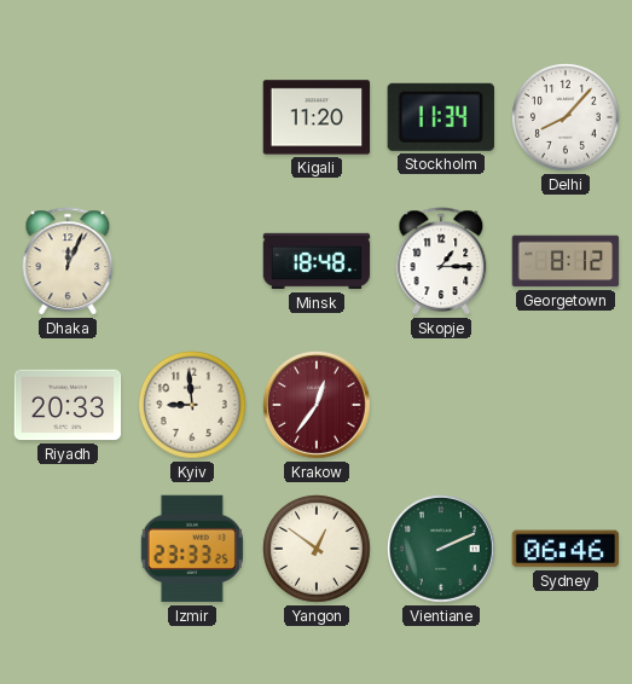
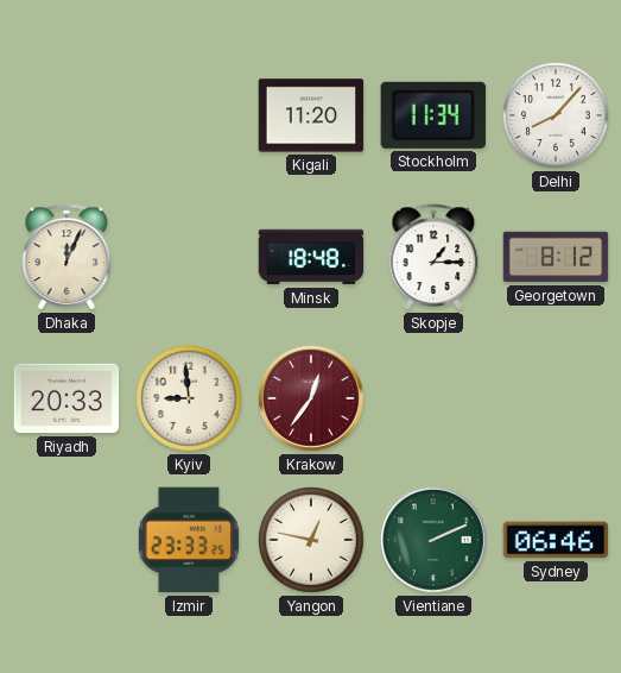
Yangon: 12:51 -> 12:47 (312, 541)
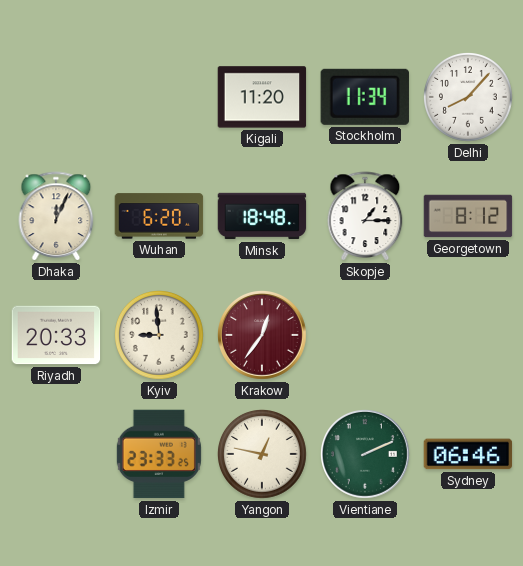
Wuhan: none -> 6:20 (159, 216)
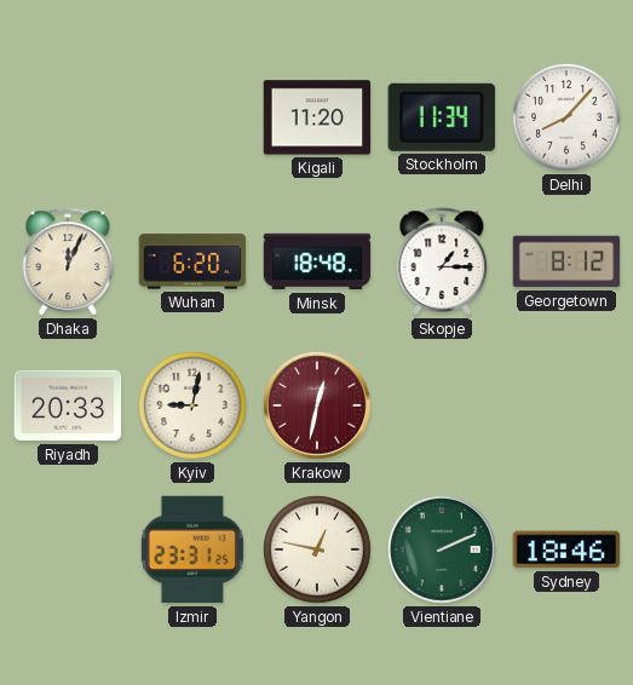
Kyiv: 8:59 -> 9:02 (194, 407)
Krakow: 12:36 -> 12:32 (318, 407)
Izmir: 23:33 -> 23:31 (192, 549)
Sydney: 06:46 -> 18:46 (566, 549)
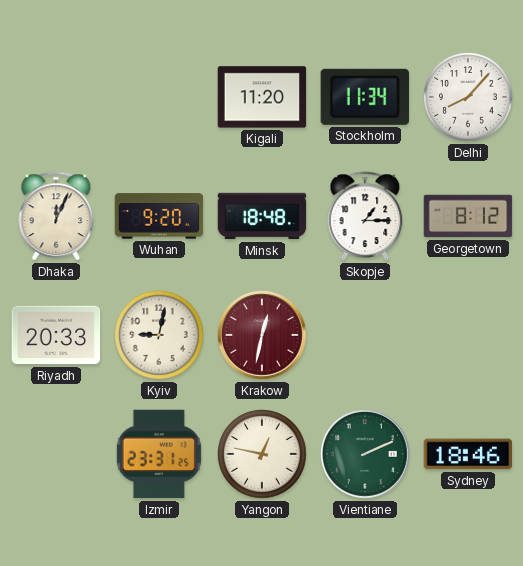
Wuhan: 6:20 -> 9:20 (159, 216)
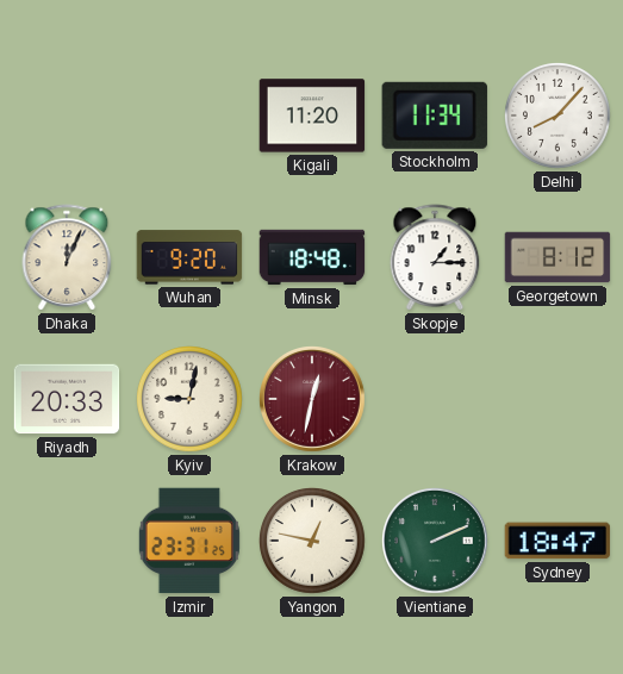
Sydney: 18:46 -> 18:47 (557, 541)
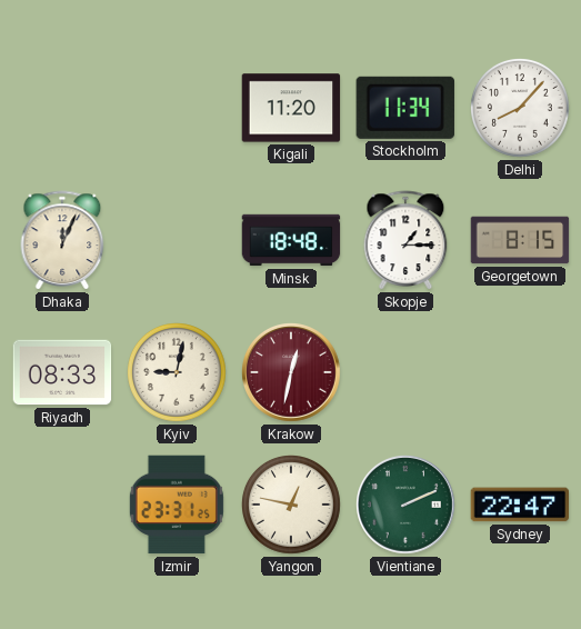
Wuhan: 9:20 -> none (189, 257)
Georgetown: 8:12 -> 8:15 (520, 240)
Riyadh: 20:33 -> 08:33 (62, 372)
Sydney: 18:47 -> 22:47 (520, 505)
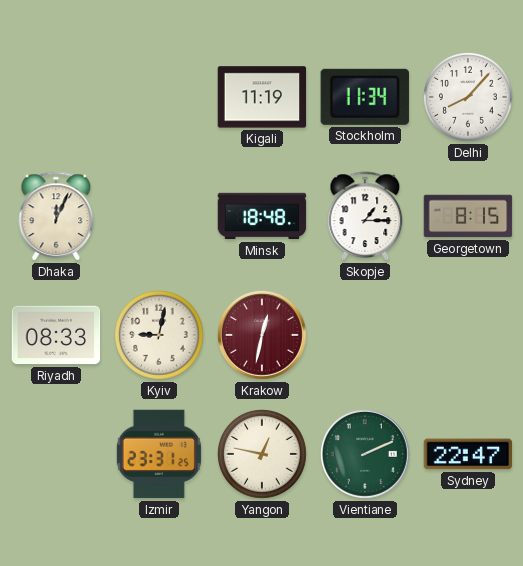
Kigali: 11:20 -> 11:19 (262, 97)
